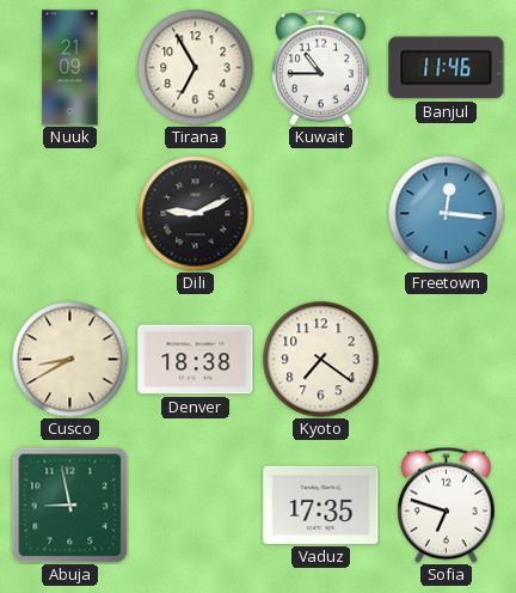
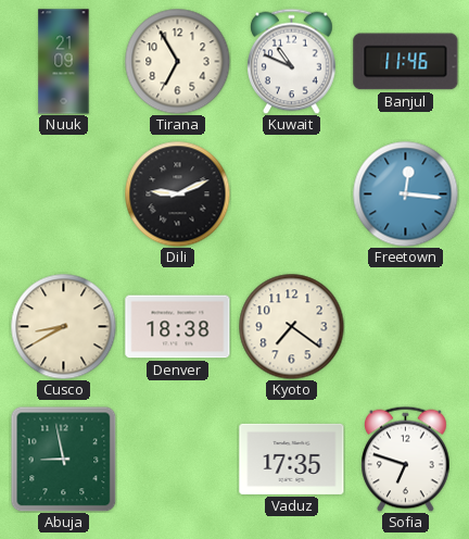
Kuwait: 10:45 -> 10:49 (292, 61)
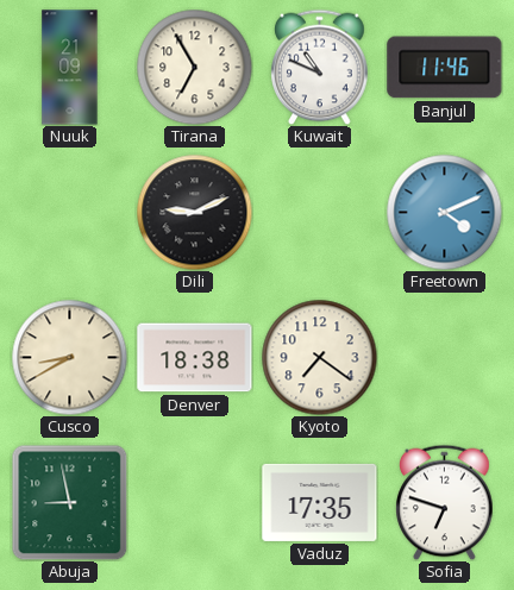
Freetown: 12:16 -> 4:11 (444, 212)
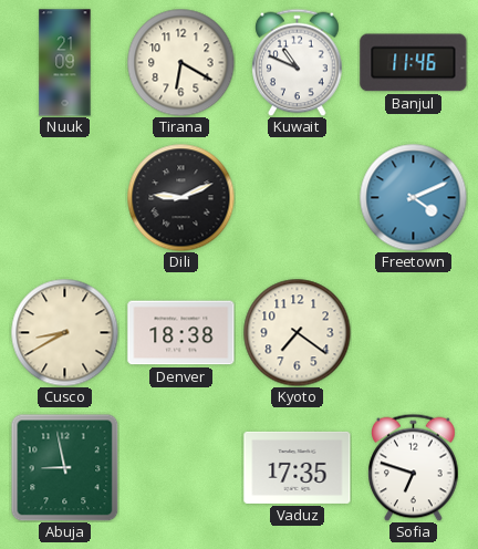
Tirana: 6:55 -> 6:20 (180, 62)
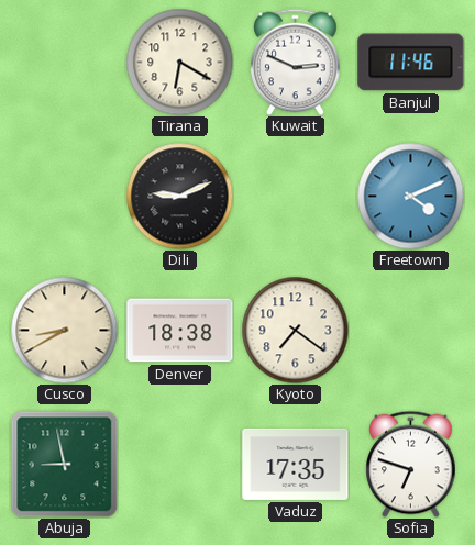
Nuuk: 21:09 -> none (65, 63)
Kuwait: 10:49 -> 2:49 (296, 62)
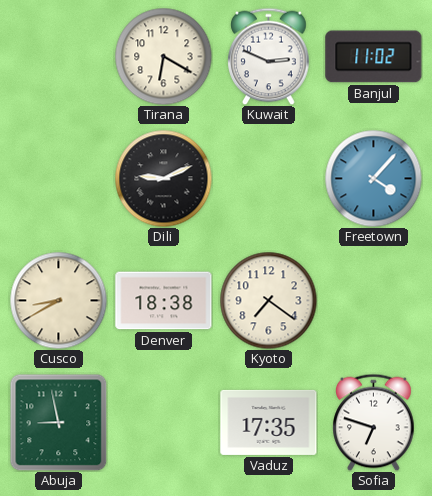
Banjul: 11:46 -> 11:02 (374, 57)
Freetown: 4:11 -> 4:07 (373, 178)
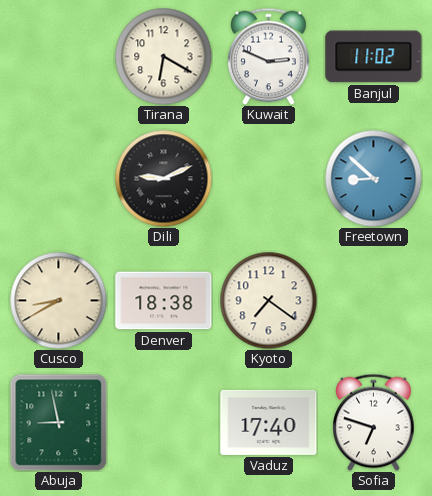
Freetown: 4:07 -> 8:52 (373, 178)
Vaduz: 17:35 -> 17:40 (269, 422)
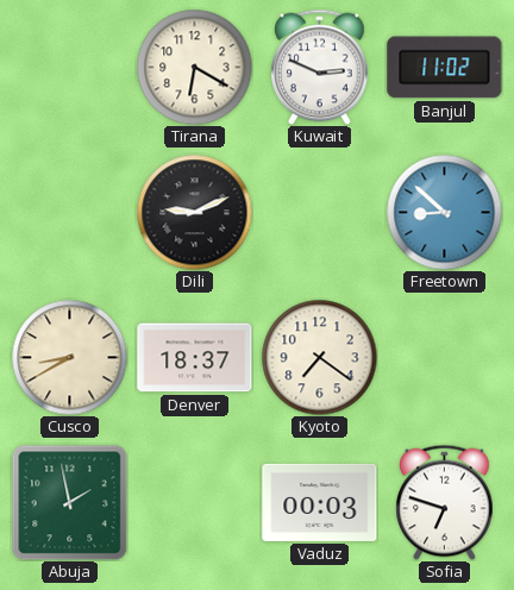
Denver: 18:38 -> 18:37 (195, 358)
Abuja: 8:58 -> 1:58 (69, 502)
Vaduz: 17:40 -> 00:03 (320, 502)
